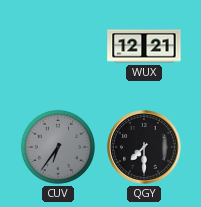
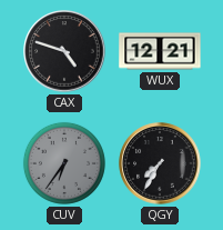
CAX: none -> 4:48 (64, 51)
QGY: 7:30 -> 7:35 (160, 163)
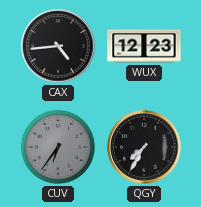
CAX: 4:48 -> 4:44 (58, 46)
WUX: 12:21 -> 12:23 (144, 46)
